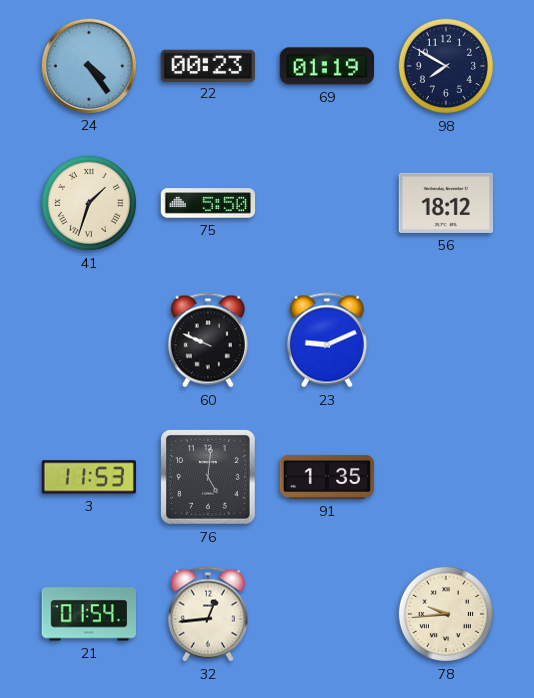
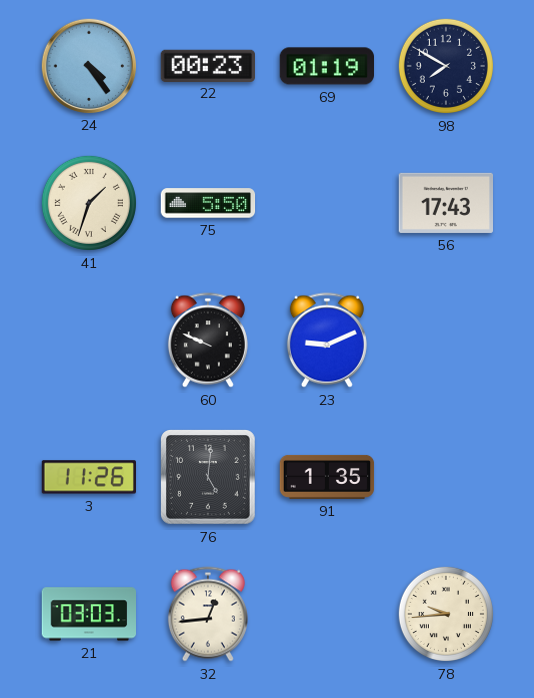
56: 18:12 -> 17:43 (445, 203)
3: 11:53 -> 11:26 (88, 477)
21: 01:54 -> 03:03 (88, 614)
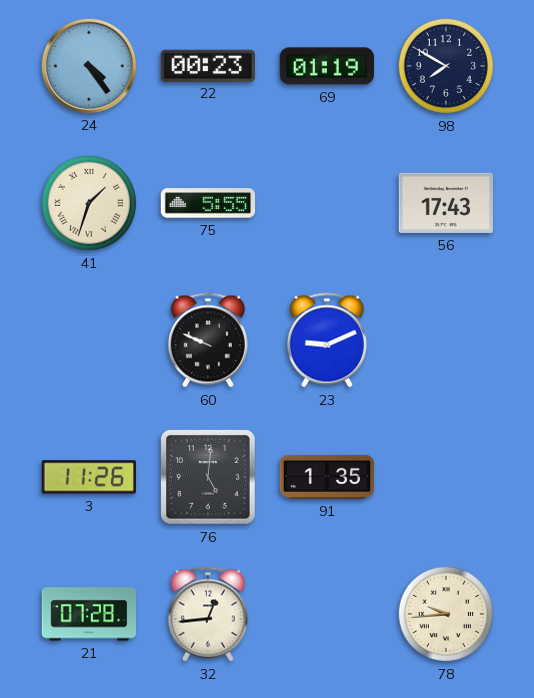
75: 5:50 -> 5:55 (208, 203)
21: 03:03 -> 07:28 (88, 614)
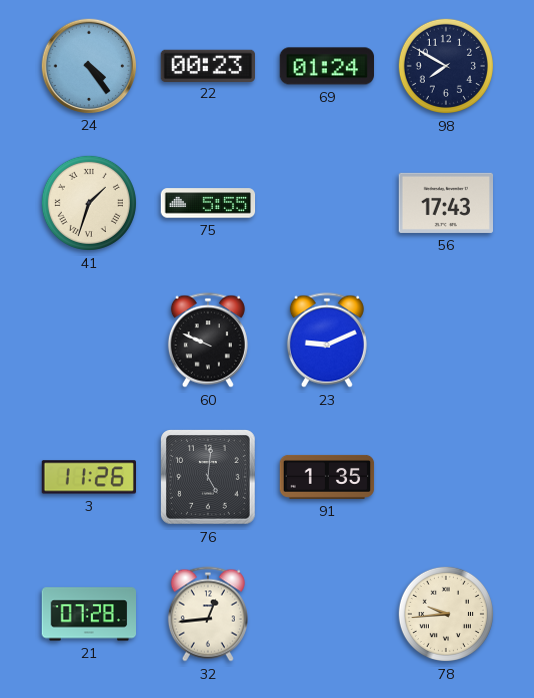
69: 01:19 -> 01:24 (326, 66)
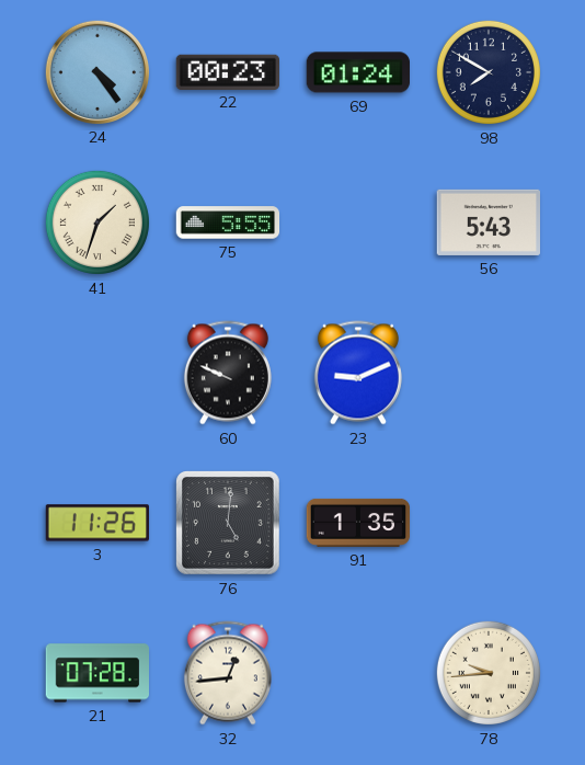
56: 17:43 -> 5:43 (487, 222)
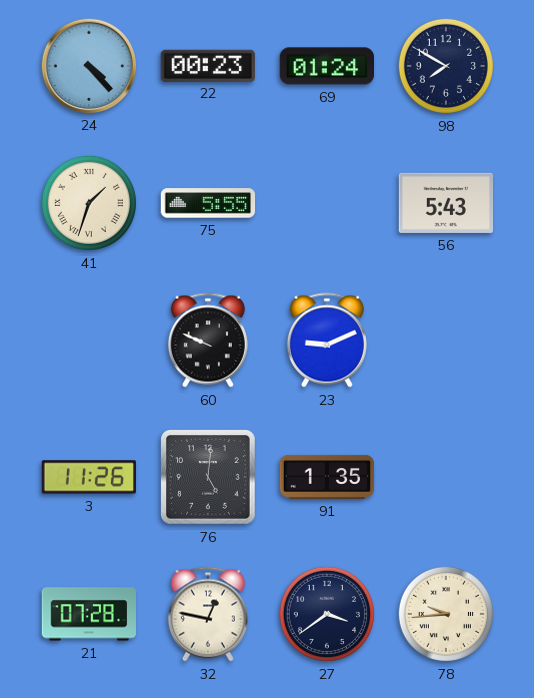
24: 4:24 -> 4:23 (88, 65)
32: 12:44 -> 12:47 (208, 614)
27: none -> 3:39 (327, 614)
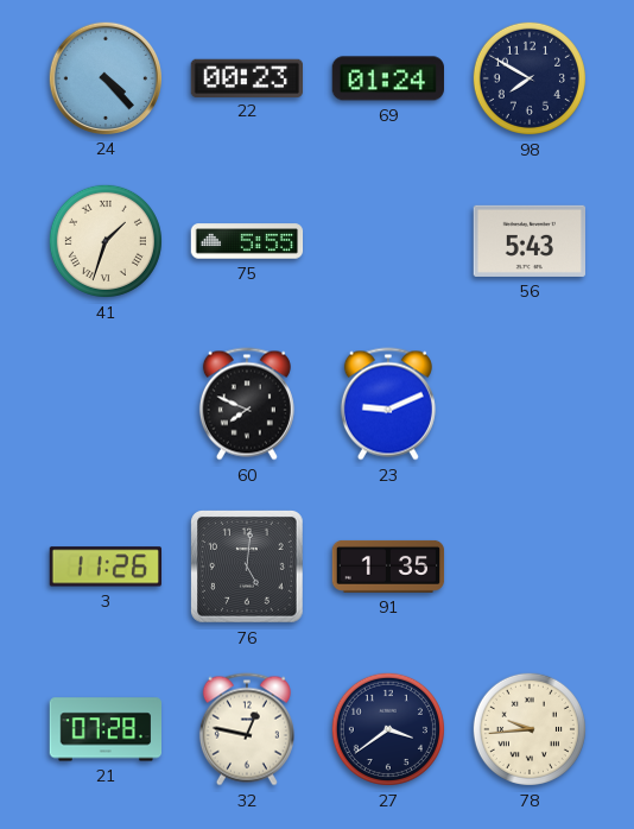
60: 9:49 -> 7:49 (247, 404)
